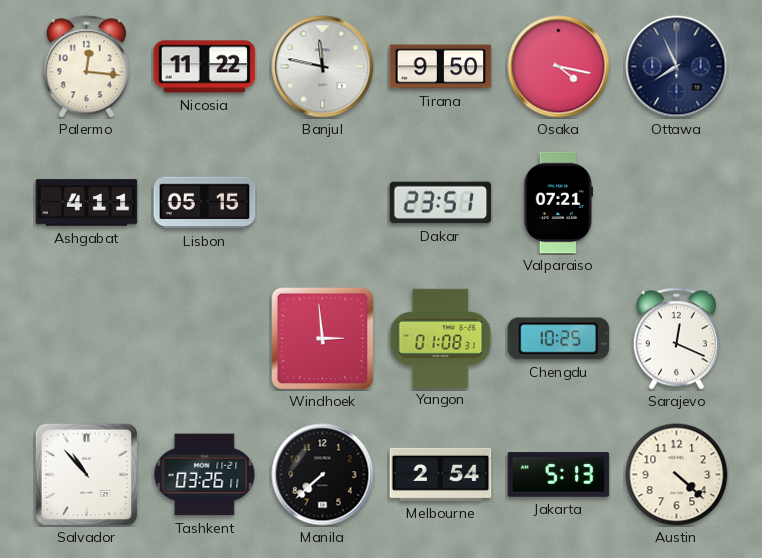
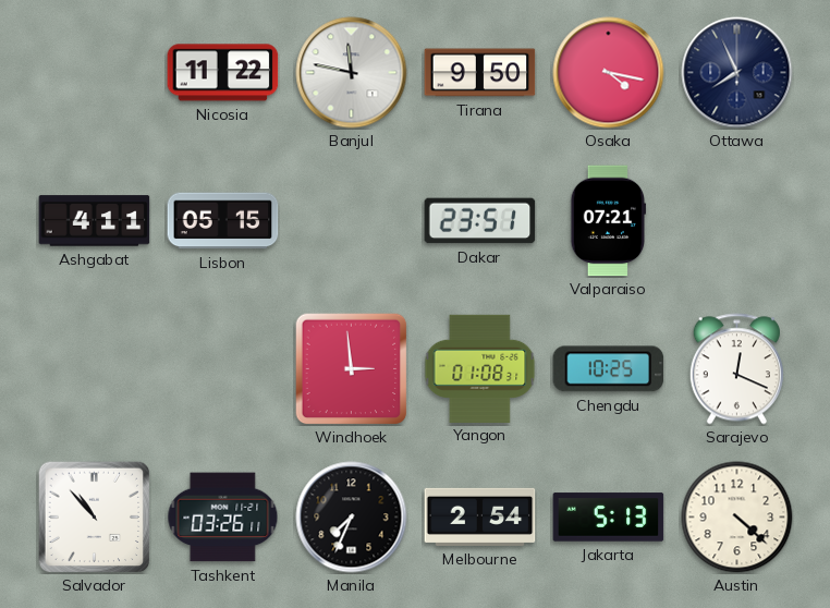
Palermo: 12:16 -> none (86, 67)
Manila: 7:38 -> 7:34 (352, 518)
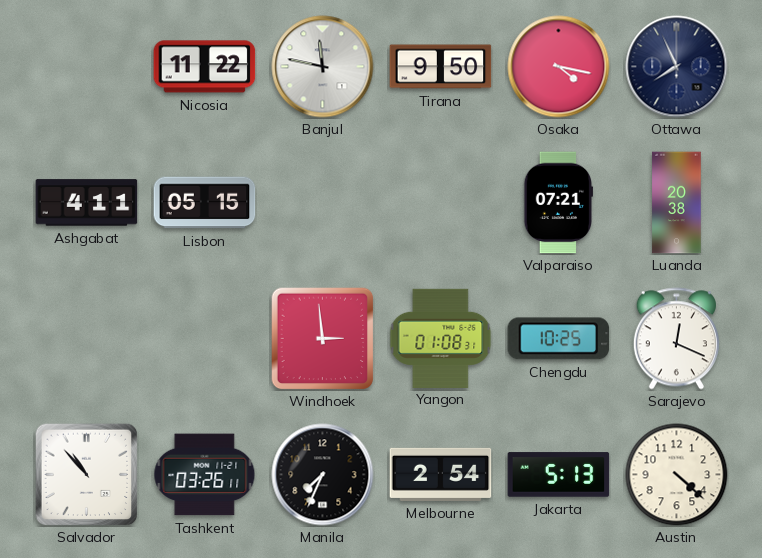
Dakar: 23:51 -> none (480, 221)
Luanda: none -> 20:38 (677, 203)
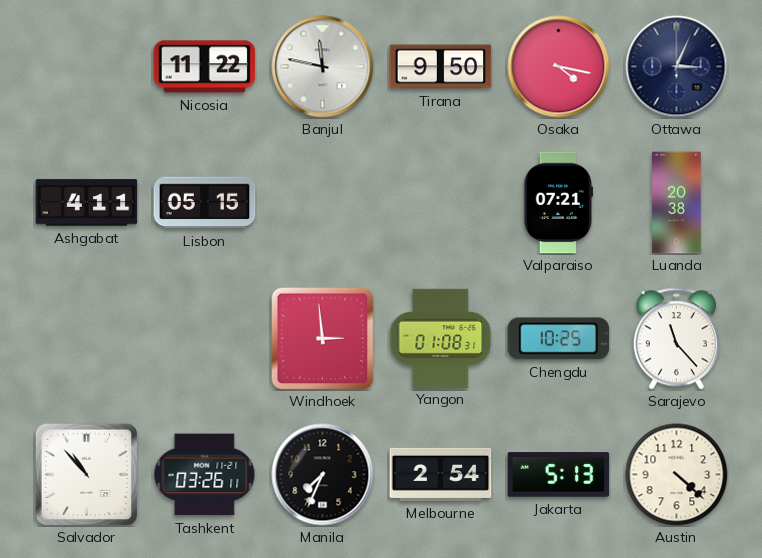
Ottawa: 7:56 -> 3:04 (677, 67)
Sarajevo: 12:19 -> 11:23 (676, 339)
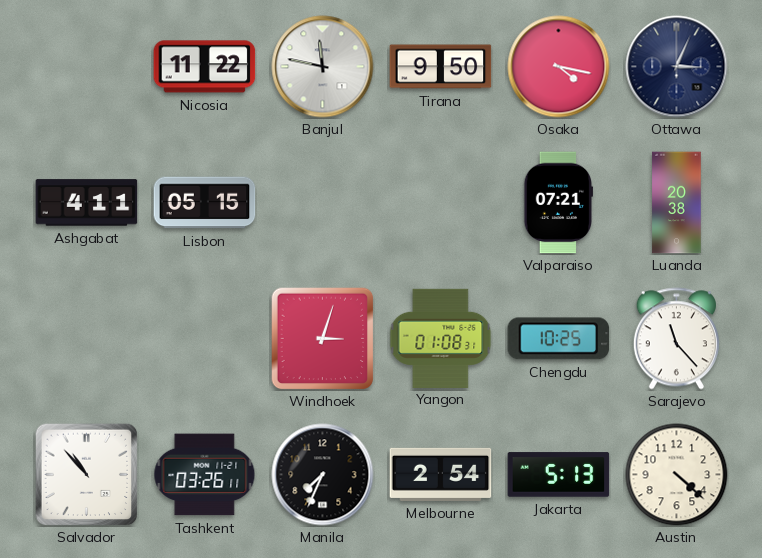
Windhoek: 2:59 -> 3:03 (322, 338)
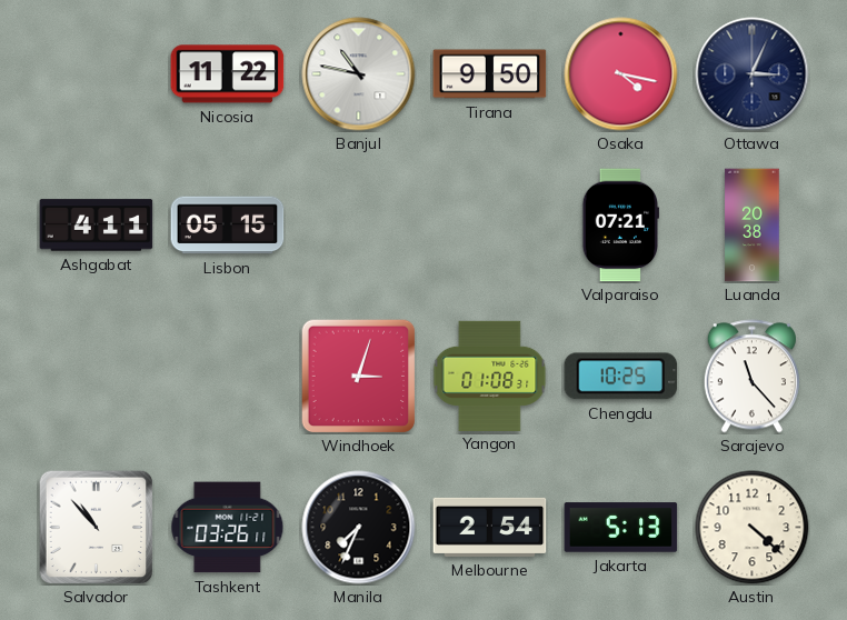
Banjul: 11:47 -> 10:47 (359, 74)
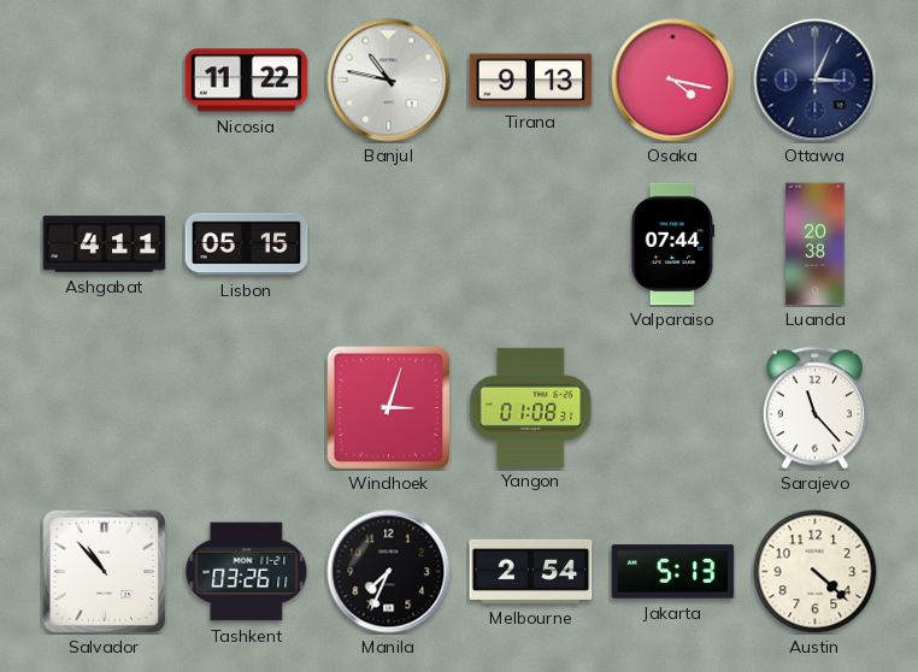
Tirana: 9:50 -> 9:13 (531, 81)
Valparaiso: 07:21 -> 07:44 (673, 244)
Chengdu: 10:25 -> none (621, 377)
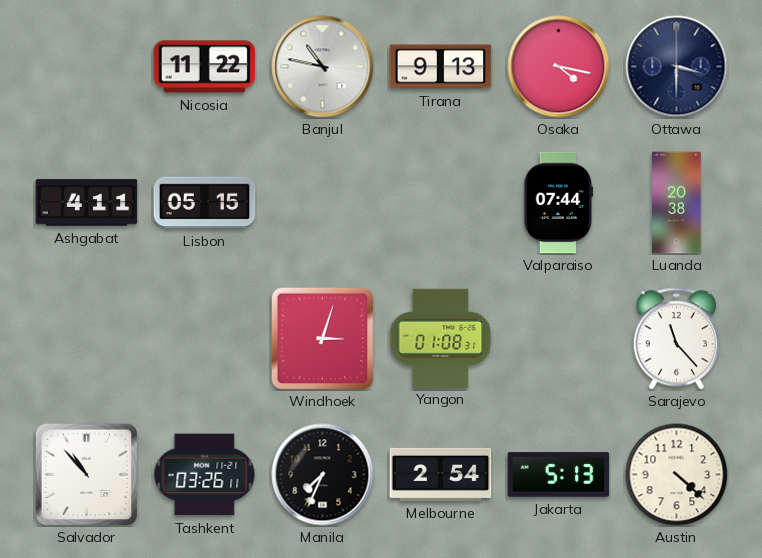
Ottawa: 3:04 -> 3:30 (677, 67)
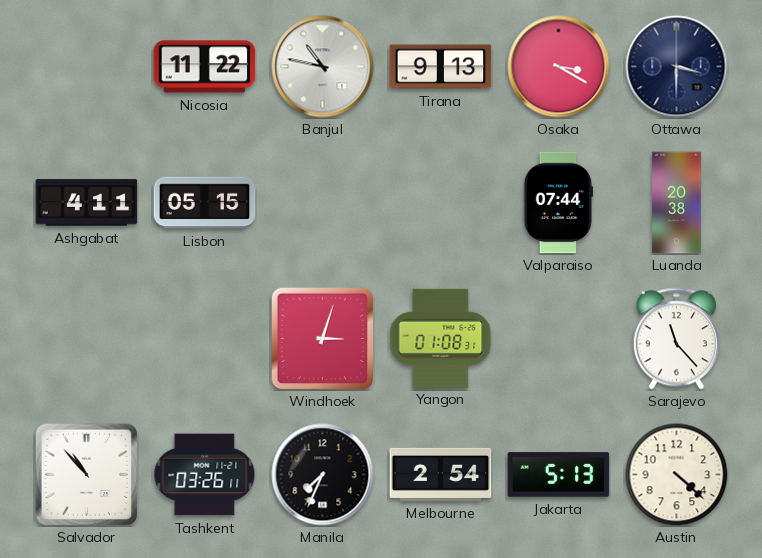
Osaka: 4:17 -> 3:20 (559, 67)
